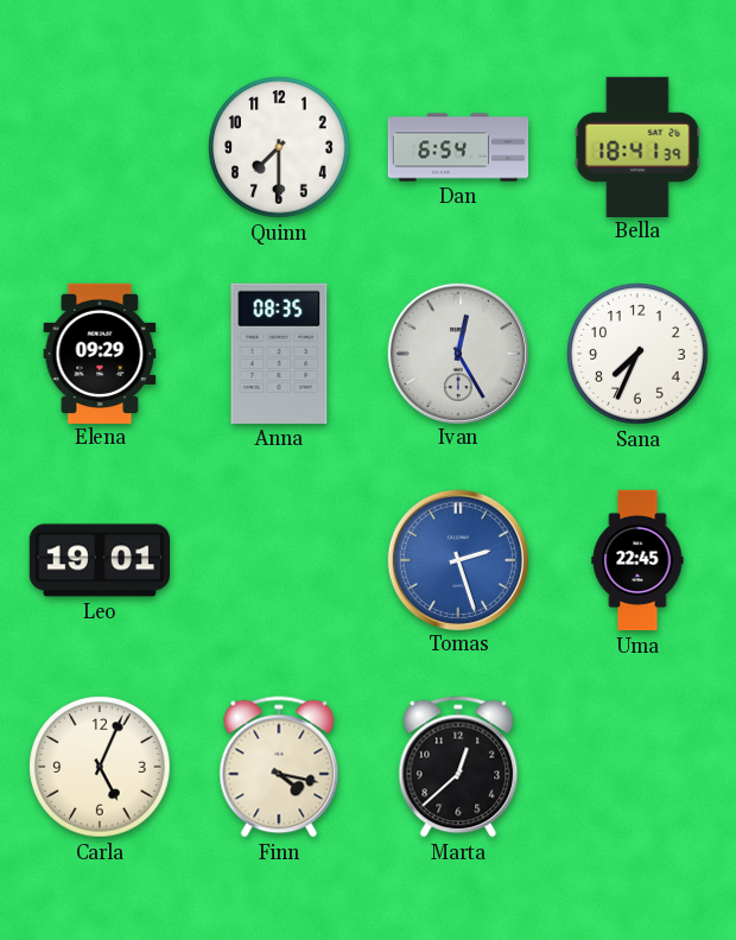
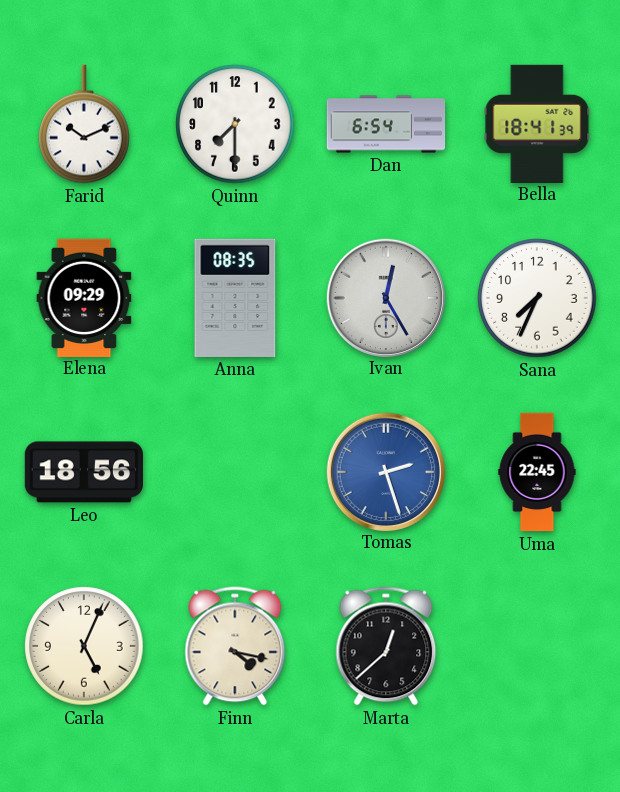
Farid: none -> 10:11 (84, 124)
Leo: 19:01 -> 18:56 (83, 472)
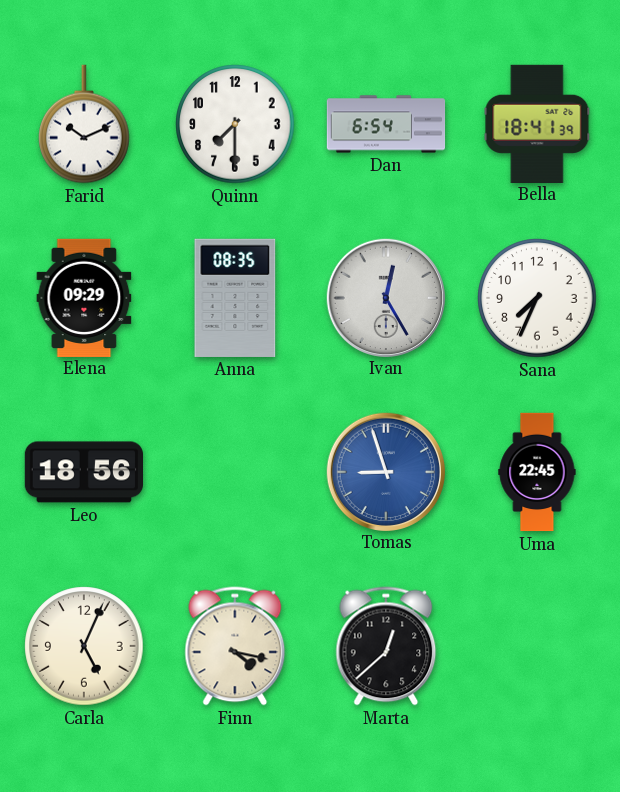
Tomas: 2:27 -> 8:57 (385, 471)
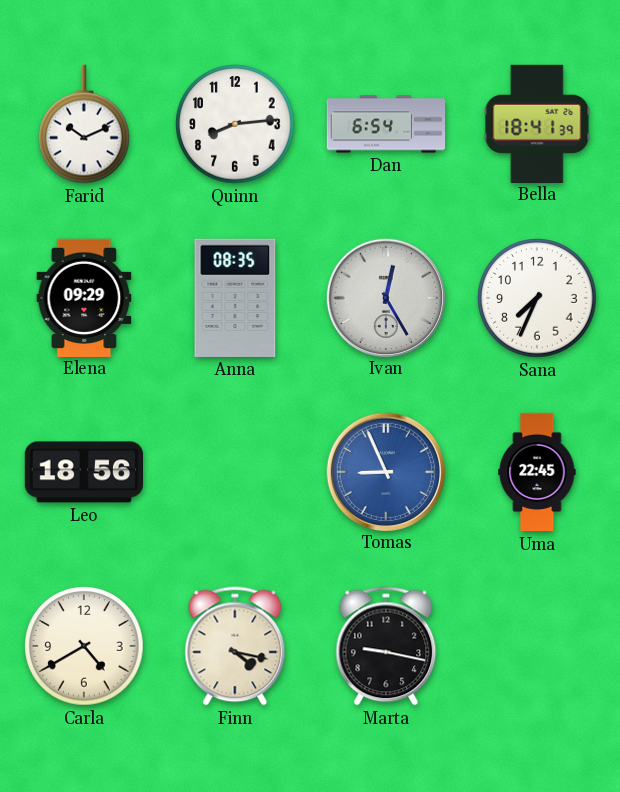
Quinn: 7:30 -> 8:14 (235, 124)
Tomas: 8:57 -> 8:56 (385, 471)
Carla: 5:04 -> 4:40 (84, 646)
Marta: 12:38 -> 9:17 (386, 646)
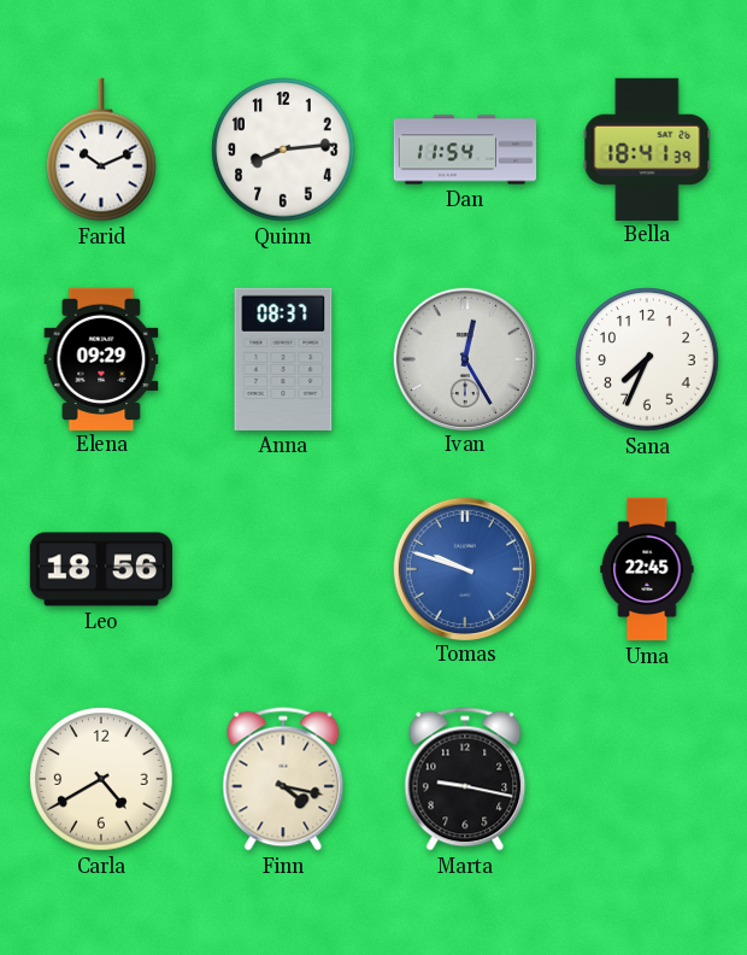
Dan: 6:54 -> 11:54 (465, 150)
Anna: 08:35 -> 08:37 (283, 359)
Tomas: 8:56 -> 9:48 (464, 568)
